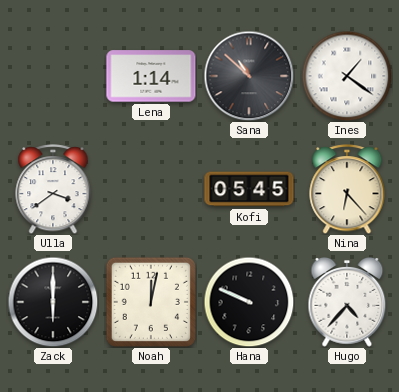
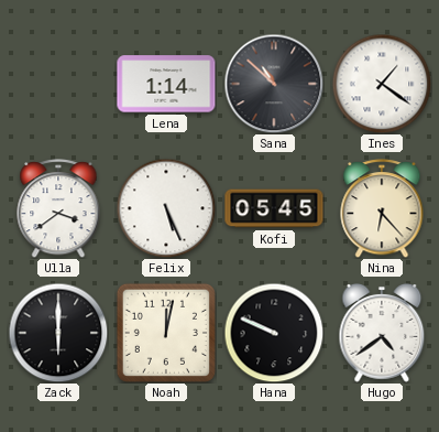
Felix: none -> 5:26 (166, 208)
Hugo: 4:37 -> 4:39 (382, 334)
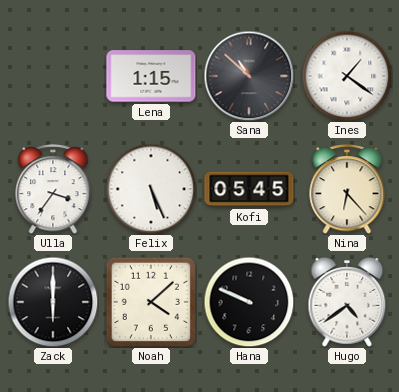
Lena: 1:14 -> 1:15 (151, 76)
Ulla: 3:39 -> 3:36 (53, 190)
Noah: 12:02 -> 4:08 (151, 302)
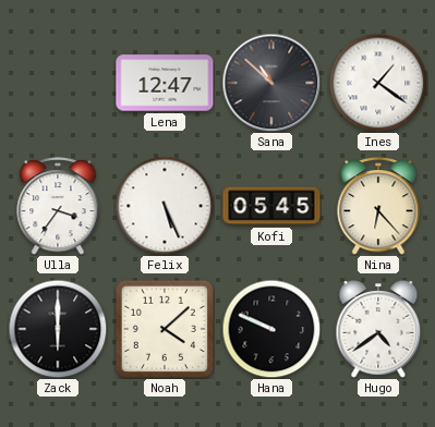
Lena: 1:15 -> 12:47 (165, 83)
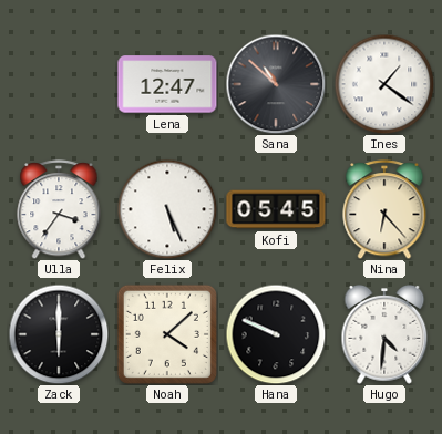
Hugo: 4:39 -> 4:31 (384, 335)
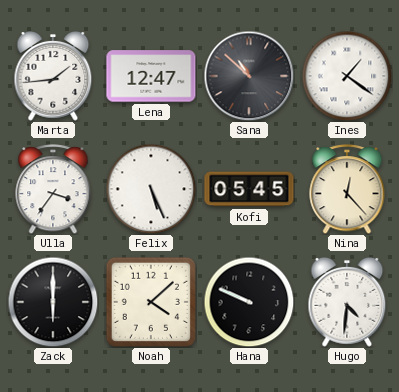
Marta: none -> 1:44 (53, 77)
Nina: 6:23 -> 12:23 (347, 190)
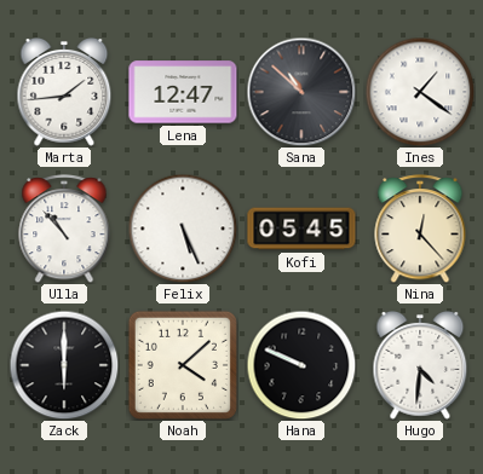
Ulla: 3:36 -> 10:53 (64, 230)
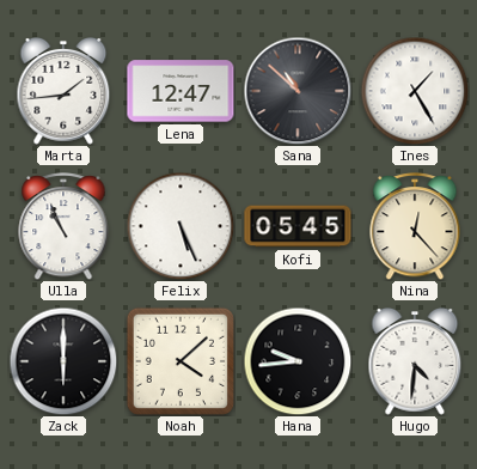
Ines: 1:21 -> 1:25 (415, 91)
Ulla: 10:53 -> 10:56 (63, 227)
Hana: 9:49 -> 9:44 (298, 361)
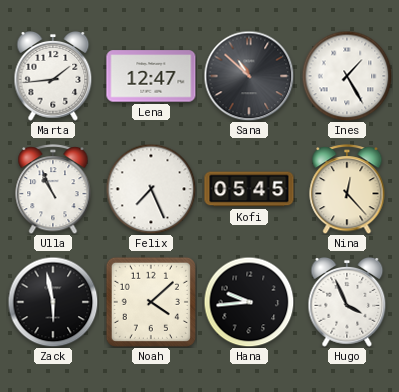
Felix: 5:26 -> 7:26 (151, 189)
Zack: 6:00 -> 5:58 (53, 302)
Hugo: 4:31 -> 3:56 (347, 303)
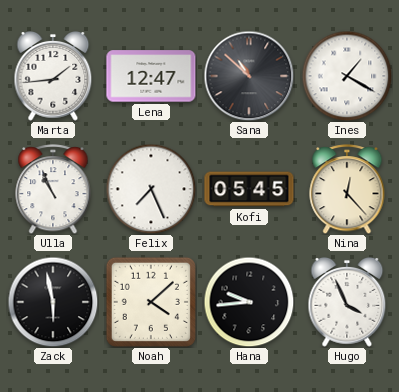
Ines: 1:25 -> 1:20 (347, 76)
